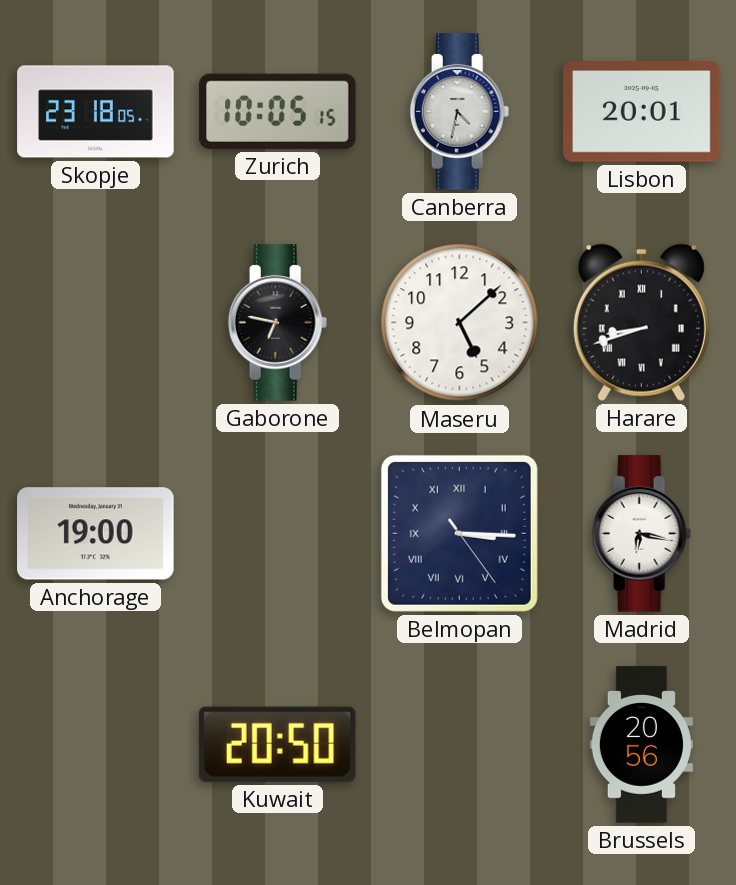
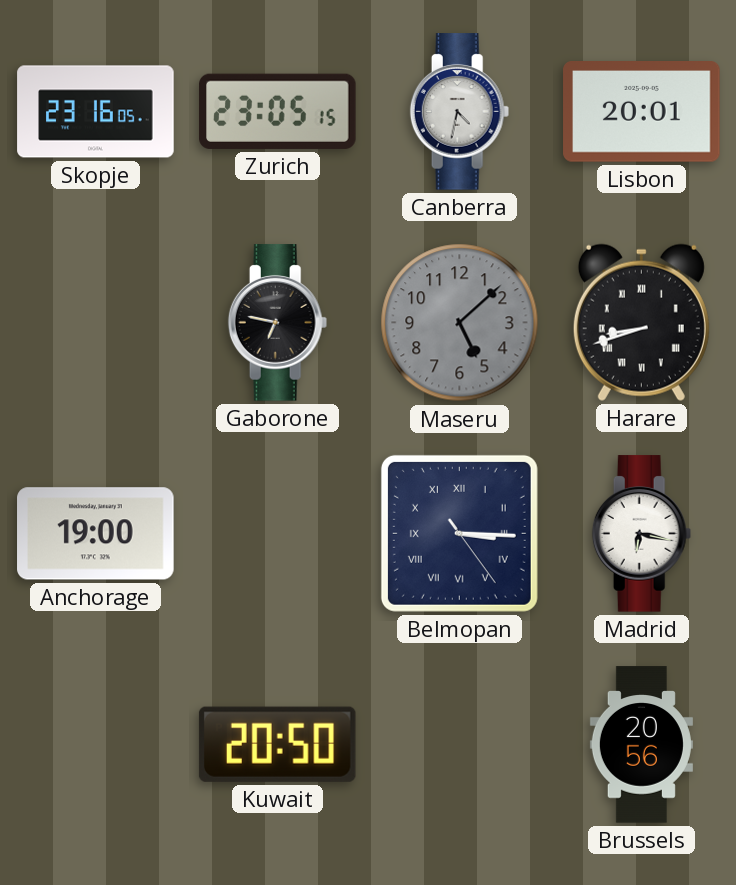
Skopje: 23:18 -> 23:16 (96, 112)
Zurich: 10:05 -> 23:05 (278, 111)
Maseru dial: white -> grey (460, 323)
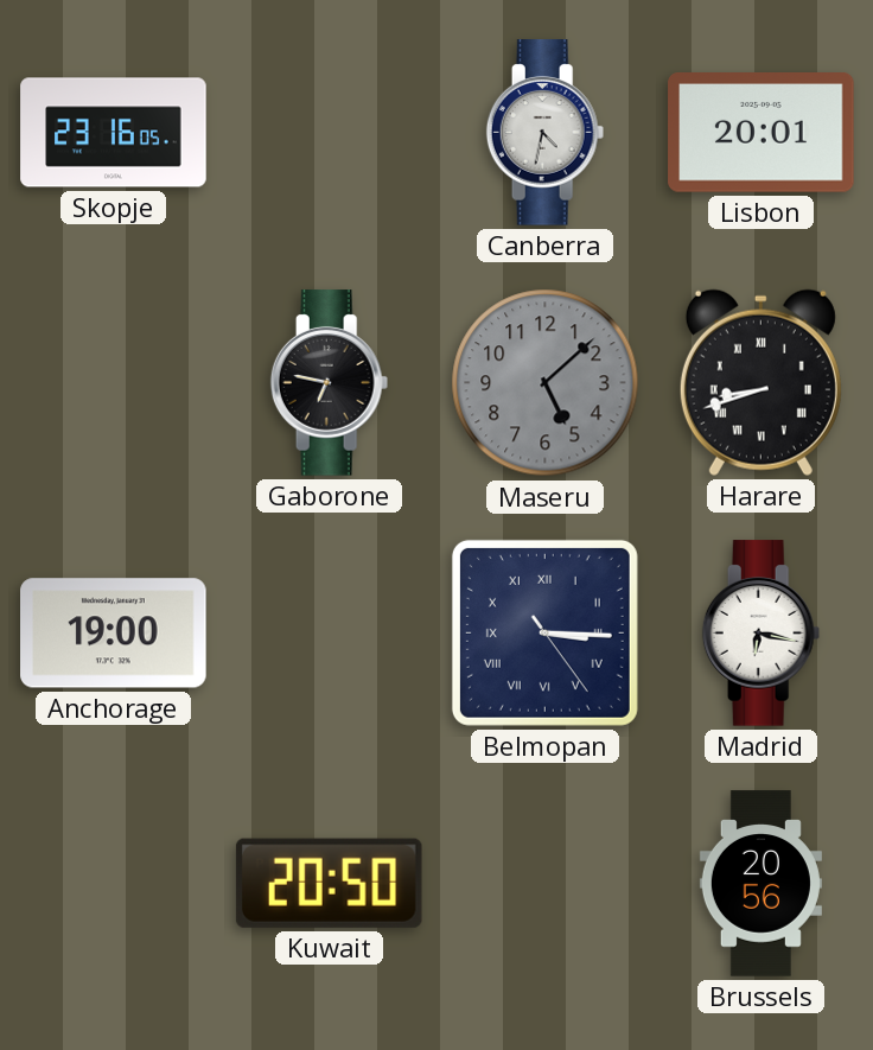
Zurich: 23:05 -> none (278, 111)
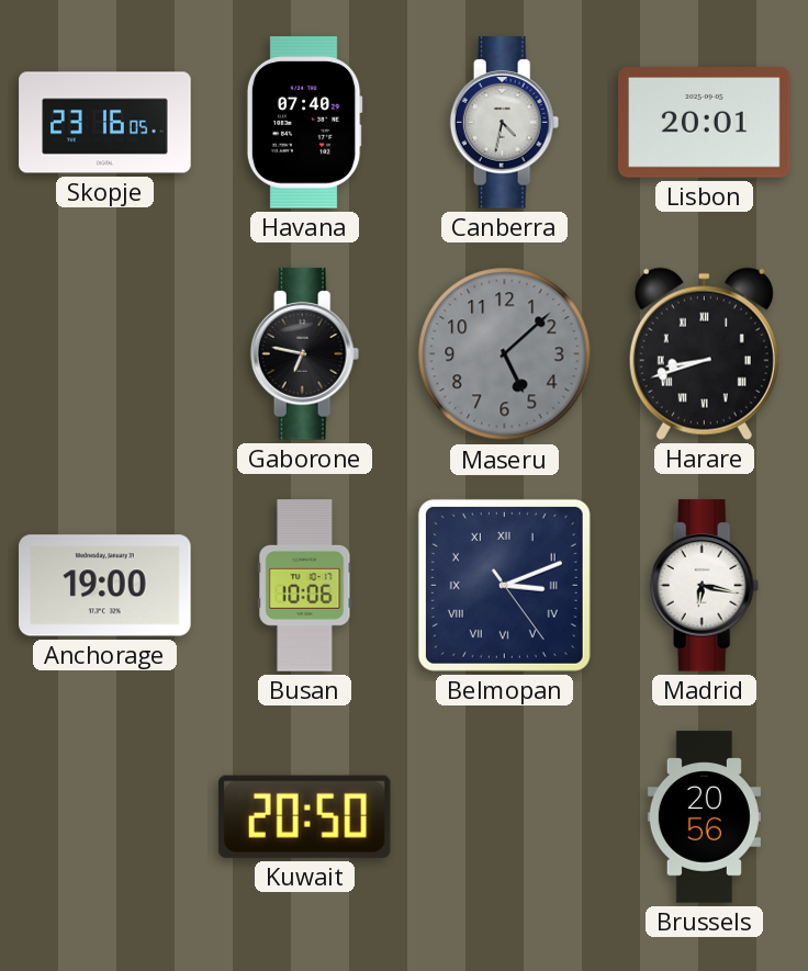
Havana: none -> 07:40 (304, 123)
Busan: none -> 10:06 (305, 586)
Belmopan: 3:15 -> 3:11 (504, 585)
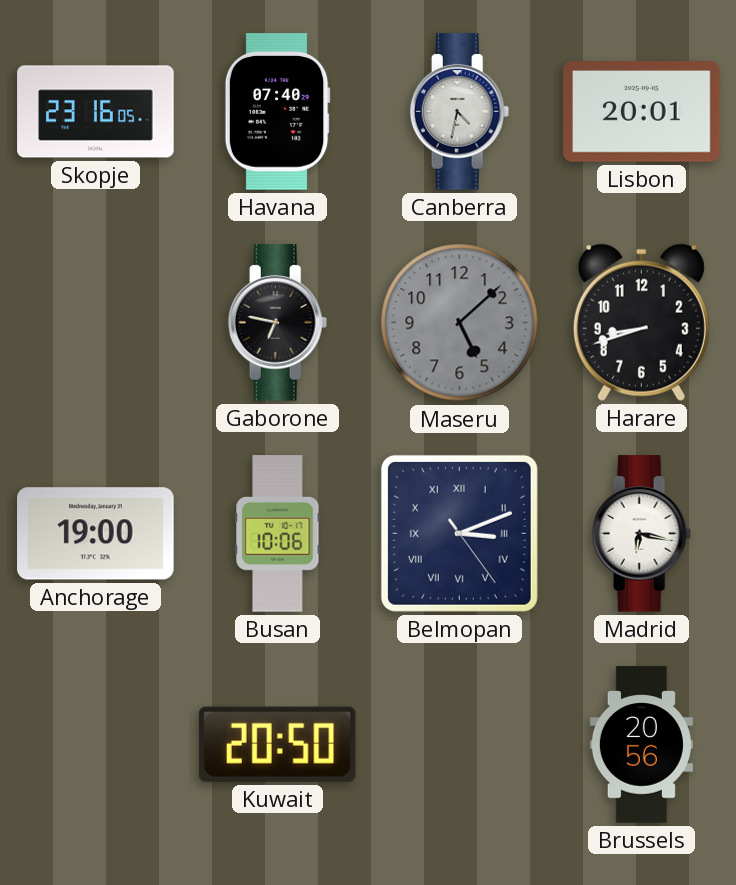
Harare numerals: Roman -> Arabic (641, 322)
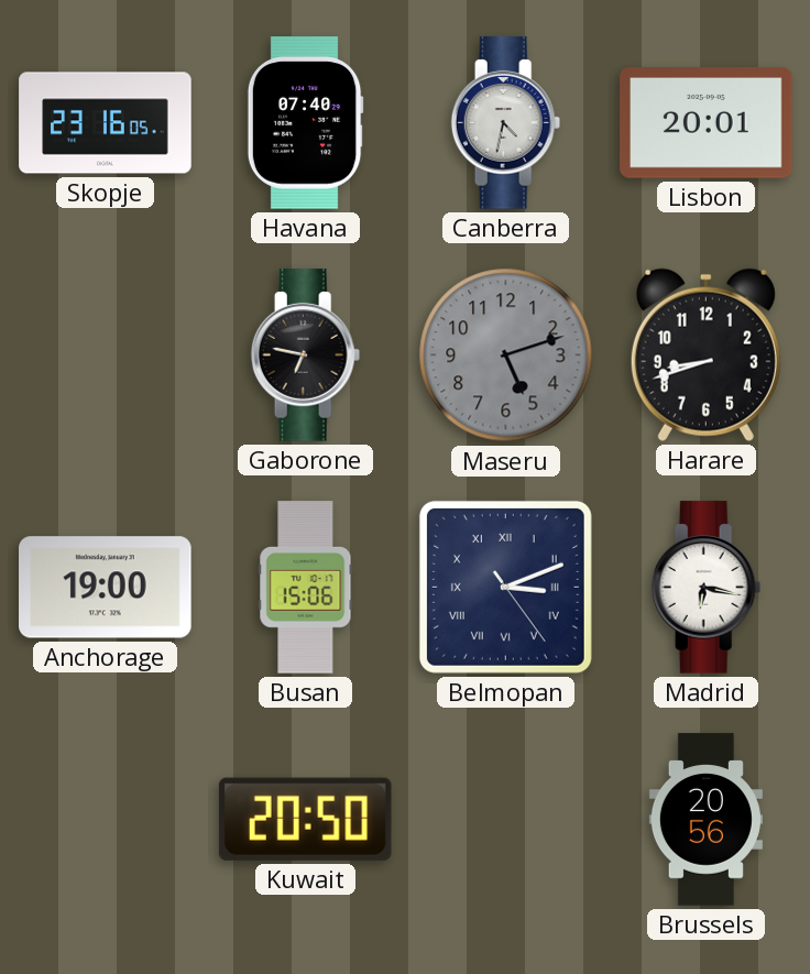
Maseru: 5:08 -> 5:12 (506, 355)
Busan: 10:06 -> 15:06 (306, 588)
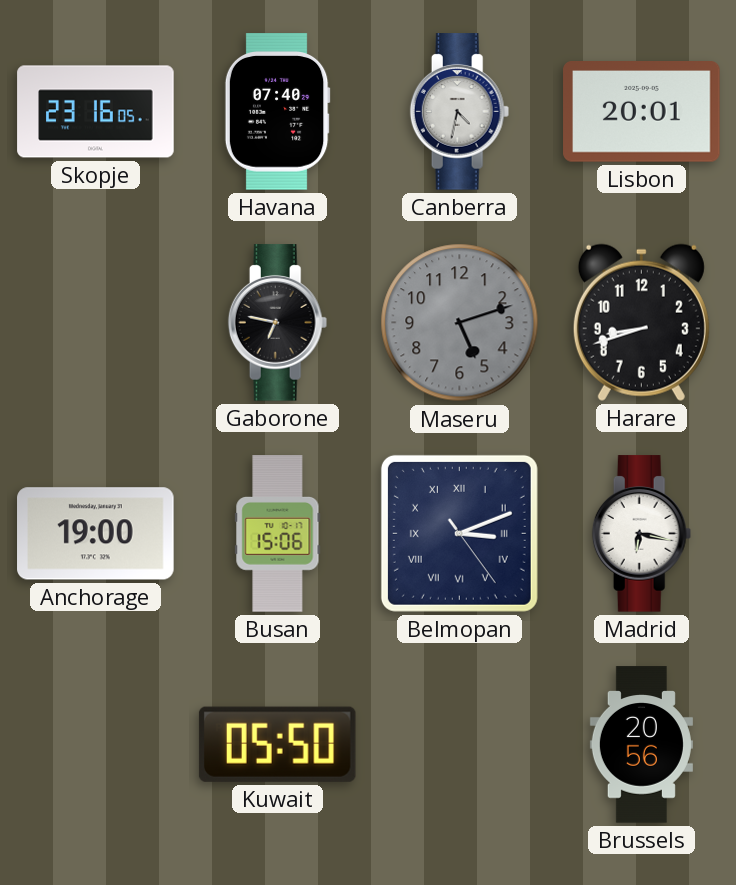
Kuwait: 20:50 -> 05:50 (277, 744)
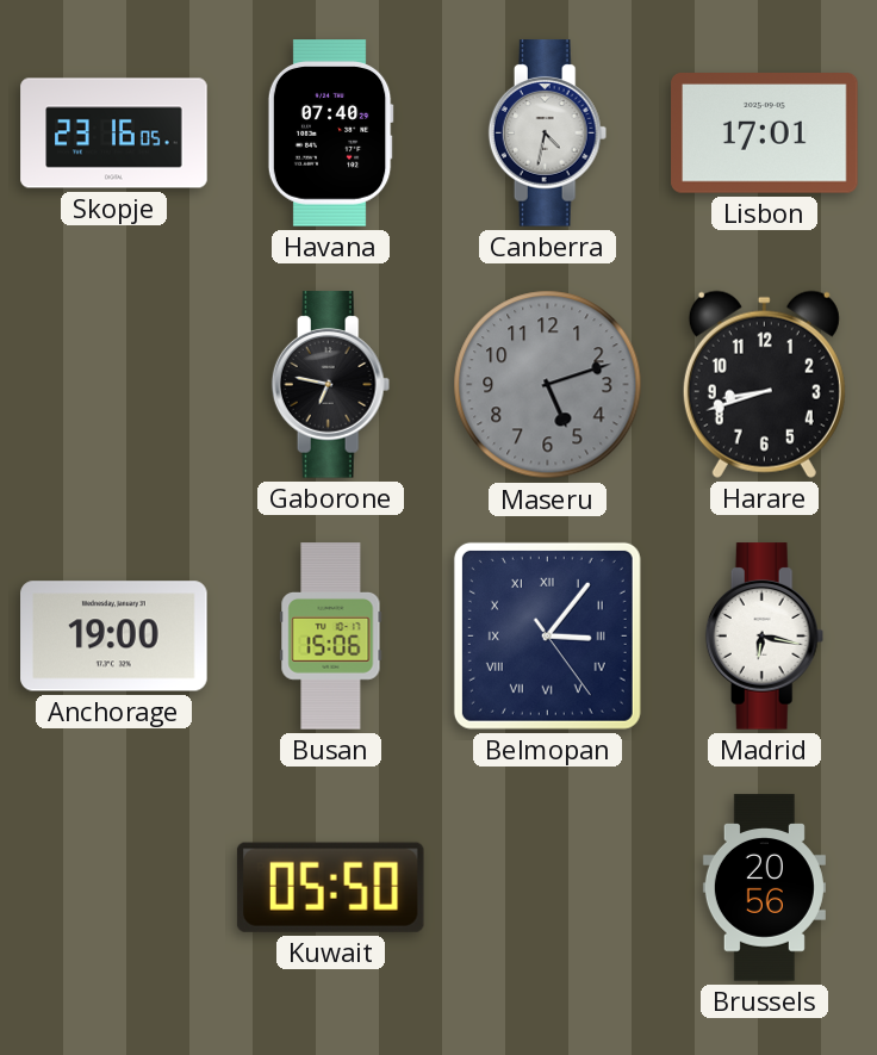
Lisbon: 20:01 -> 17:01 (765, 134)
Belmopan: 3:11 -> 3:06 (547, 635)
